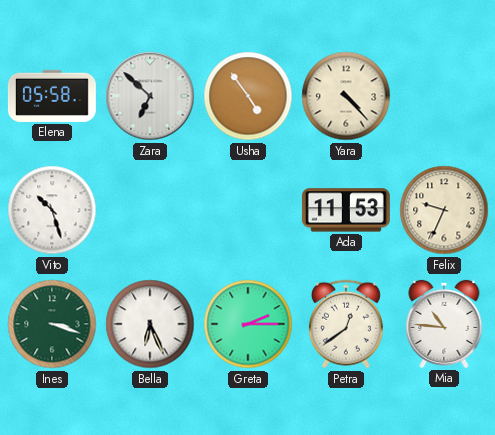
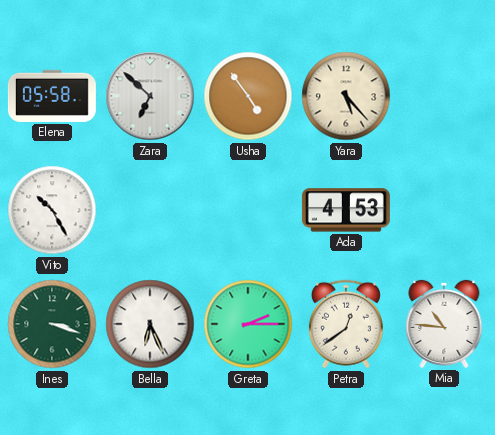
Yara: 4:23 -> 5:23 (346, 96)
Vito: 10:27 -> 10:25 (52, 210)
Ada: 11:53 -> 4:53 (346, 210)
Felix: 9:34 -> none (444, 210)
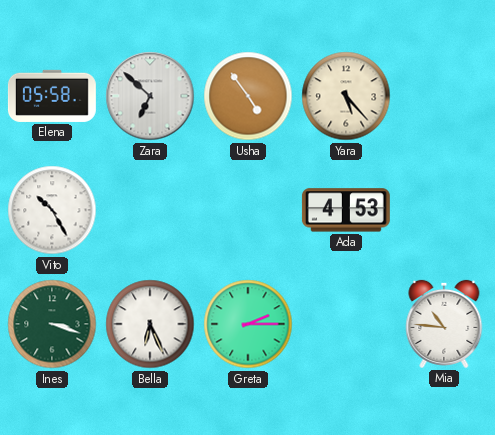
Petra: 12:39 -> none (346, 324)
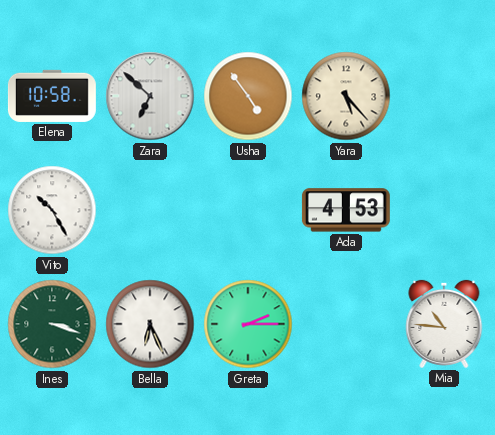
Elena: 05:58 -> 10:58 (52, 96)
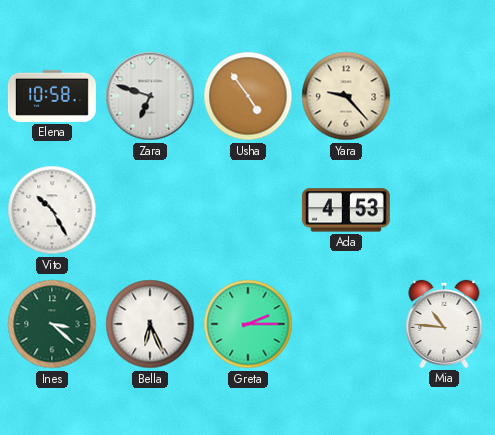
Zara: 6:52 -> 6:48 (150, 96)
Yara: 5:23 -> 9:23 (346, 96)
Ines: 3:18 -> 3:22 (52, 324)
